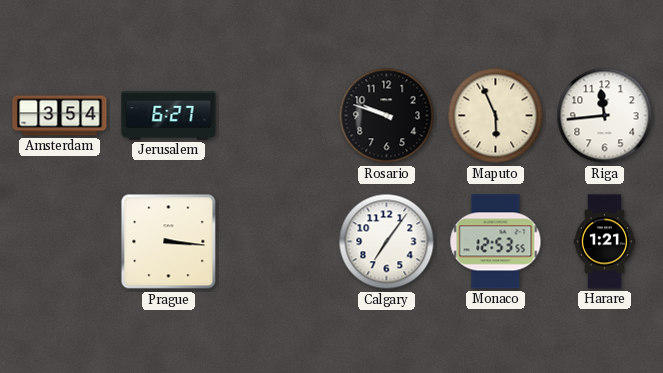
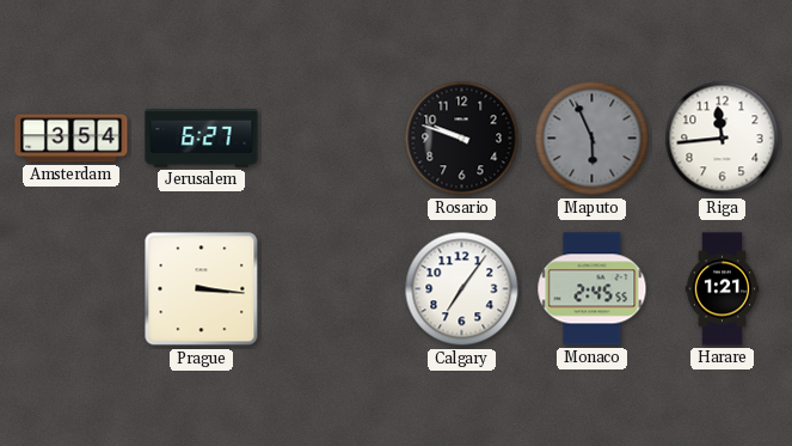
Maputo dial: cream -> grey (593, 139)
Monaco: 12:53 -> 2:45 (593, 289)
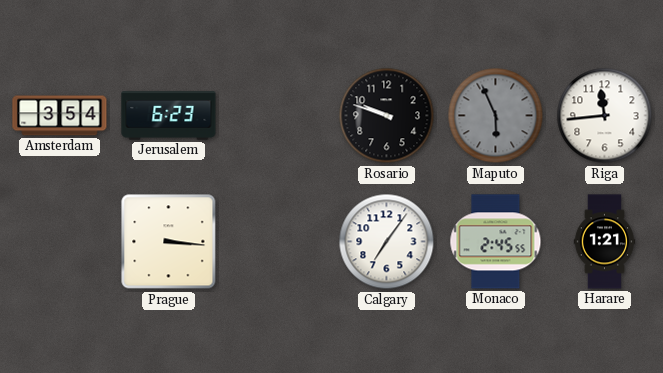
Jerusalem: 6:27 -> 6:23 (169, 116)
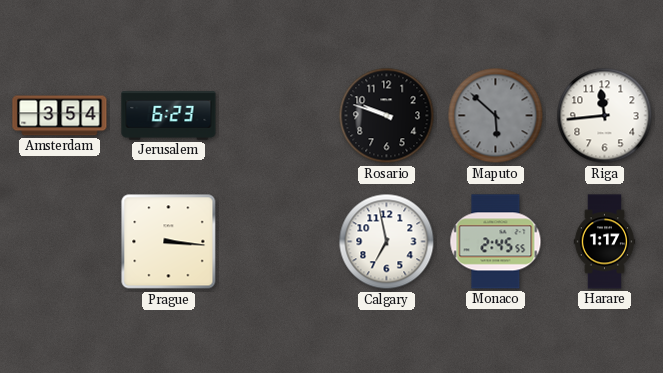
Maputo: 5:56 -> 5:52 (496, 116)
Calgary: 7:06 -> 6:58 (387, 242)
Harare: 1:21 -> 1:17 (605, 242)
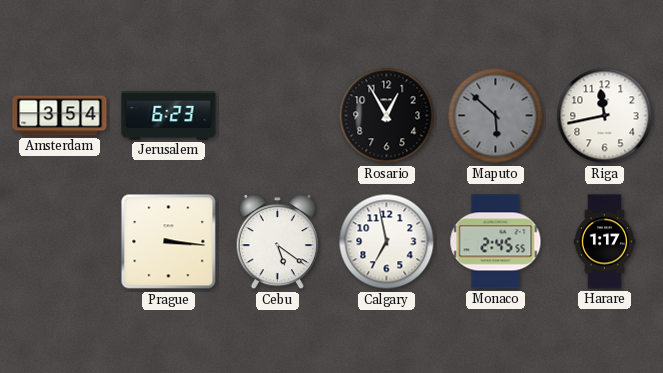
Rosario: 9:48 -> 12:55 (387, 116)
Riga: 11:44 -> 11:43 (605, 116)
Cebu: none -> 5:21 (277, 242)
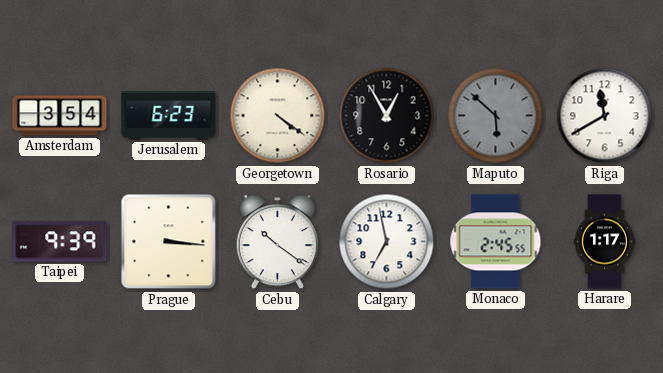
Georgetown: none -> 4:21 (278, 116)
Riga: 11:43 -> 11:40 (605, 116)
Taipei: none -> 9:39 (60, 242)
Cebu: 5:21 -> 10:21 (277, 242)
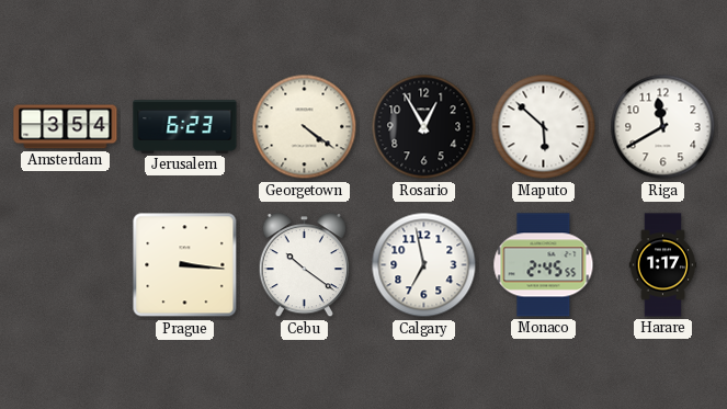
Maputo dial: grey -> white (544, 127)
Taipei: 9:39 -> none (60, 242)
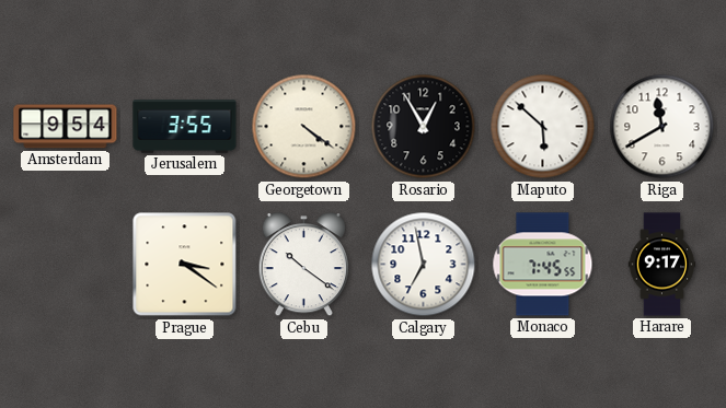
Amsterdam: 3:54 -> 9:54 (66, 127)
Jerusalem: 6:23 -> 3:55 (185, 127)
Prague: 3:16 -> 3:21 (185, 265)
Monaco: 2:45 -> 7:45 (543, 265)
Harare: 1:17 -> 9:17 (662, 265)
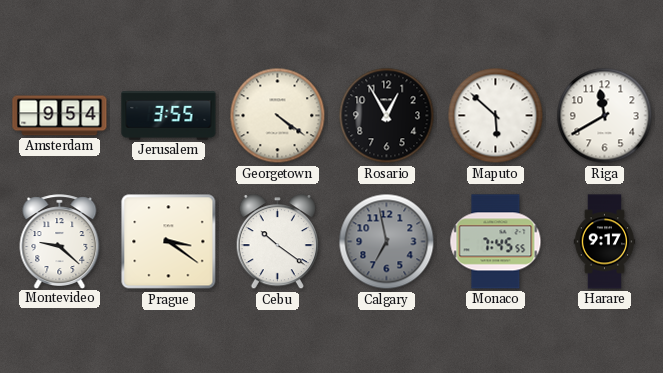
Montevideo: none -> 9:22 (60, 241)
Calgary dial: white -> grey (387, 242)
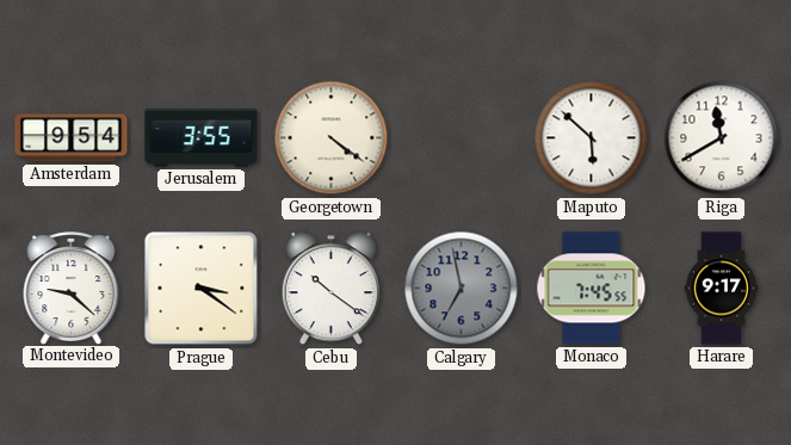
Rosario: 12:55 -> none (387, 116)
